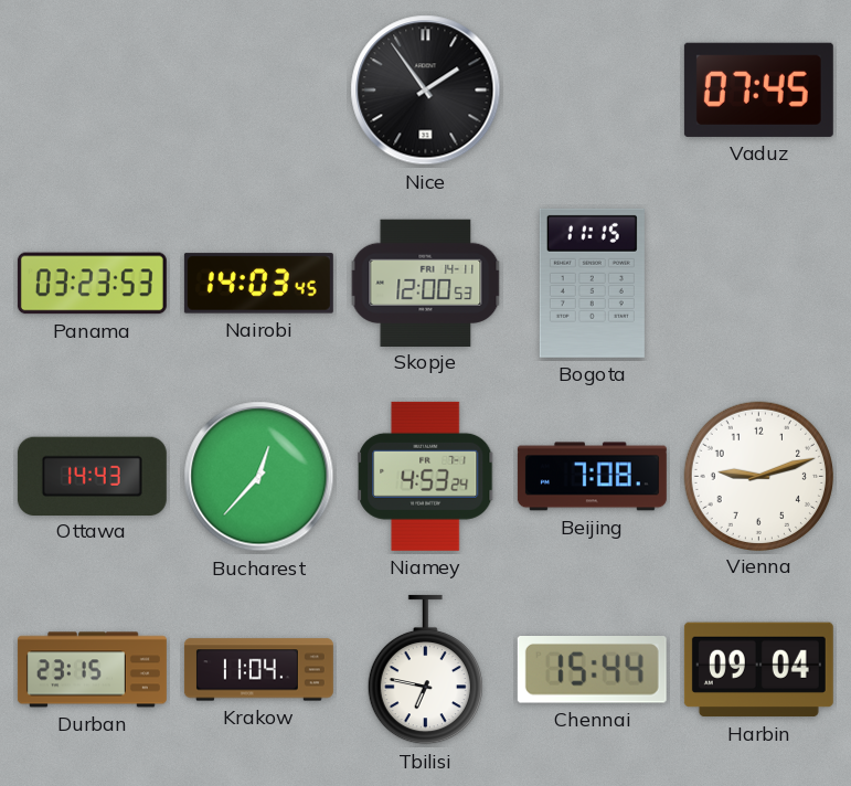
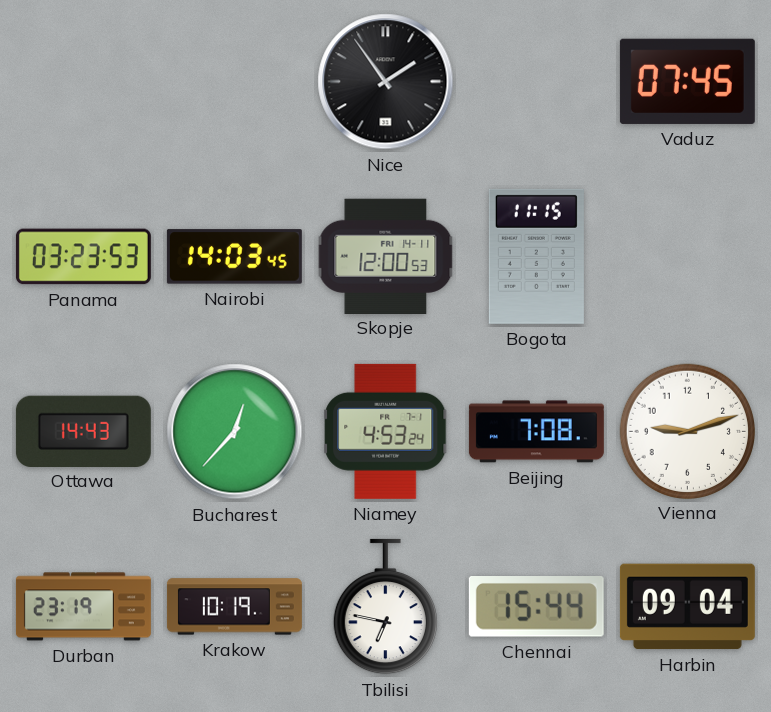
Durban: 23:15 -> 23:19 (83, 607)
Krakow: 11:04 -> 10:19 (234, 607)
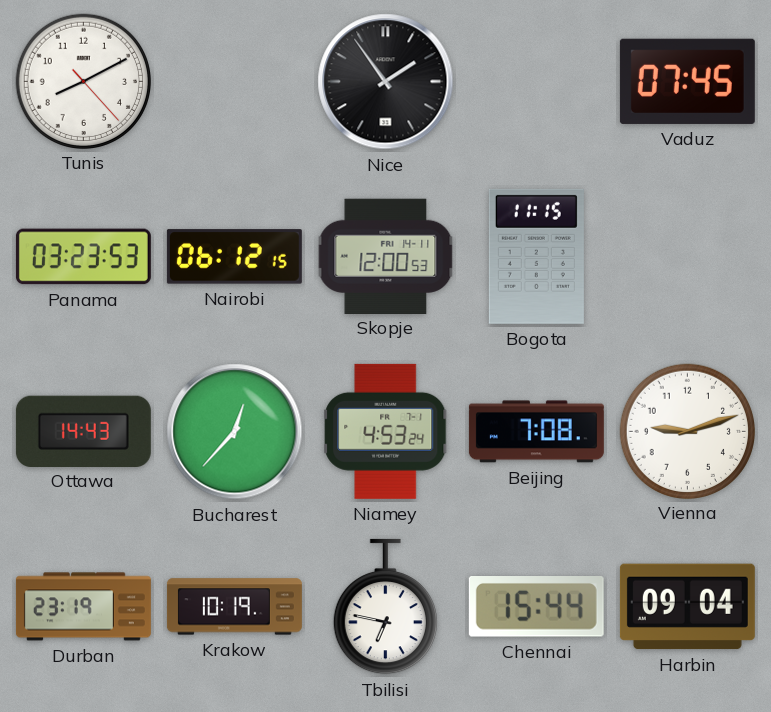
Tunis: none -> 8:10 (83, 81)
Nairobi: 14:03 -> 06:12 (234, 257)
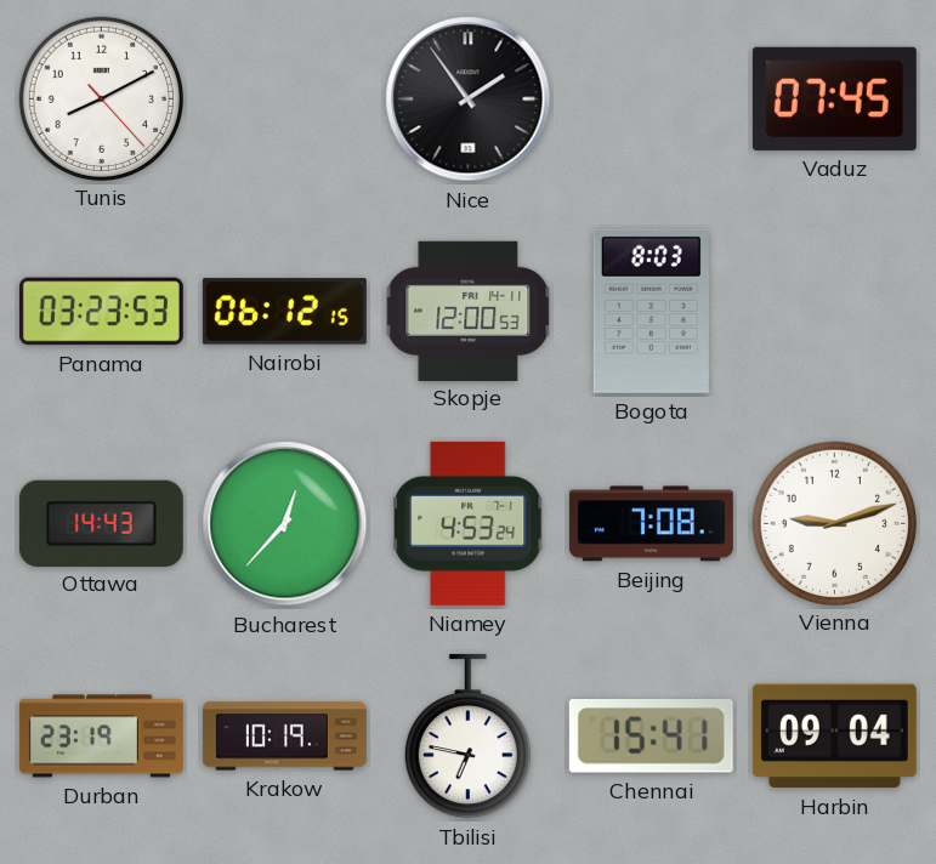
Bogota: 11:15 -> 8:03 (651, 311)
Chennai: 15:44 -> 15:41 (651, 737)
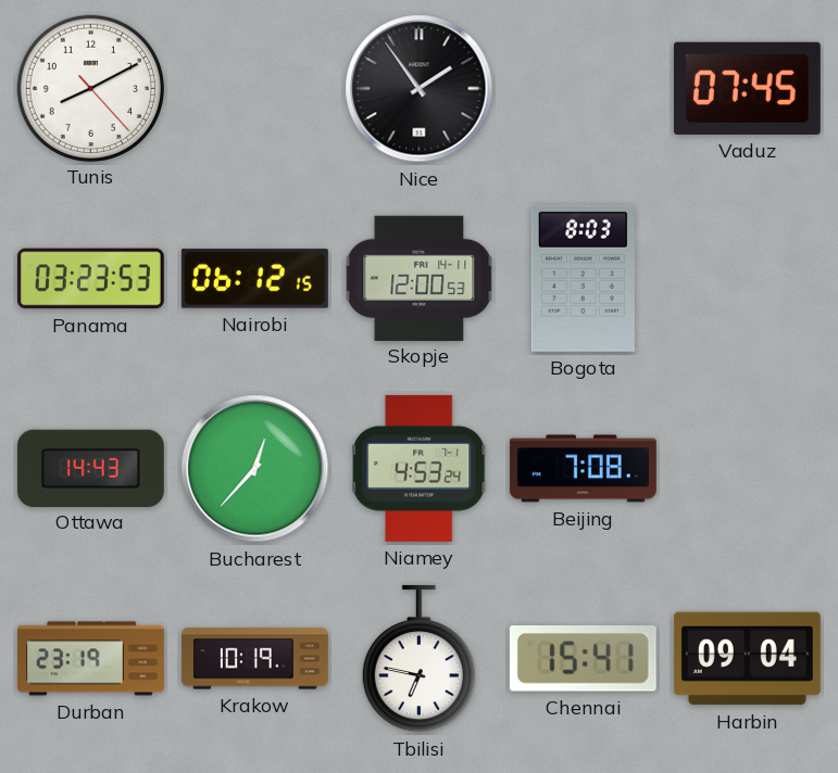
Vienna: 9:12 -> none (834, 523)
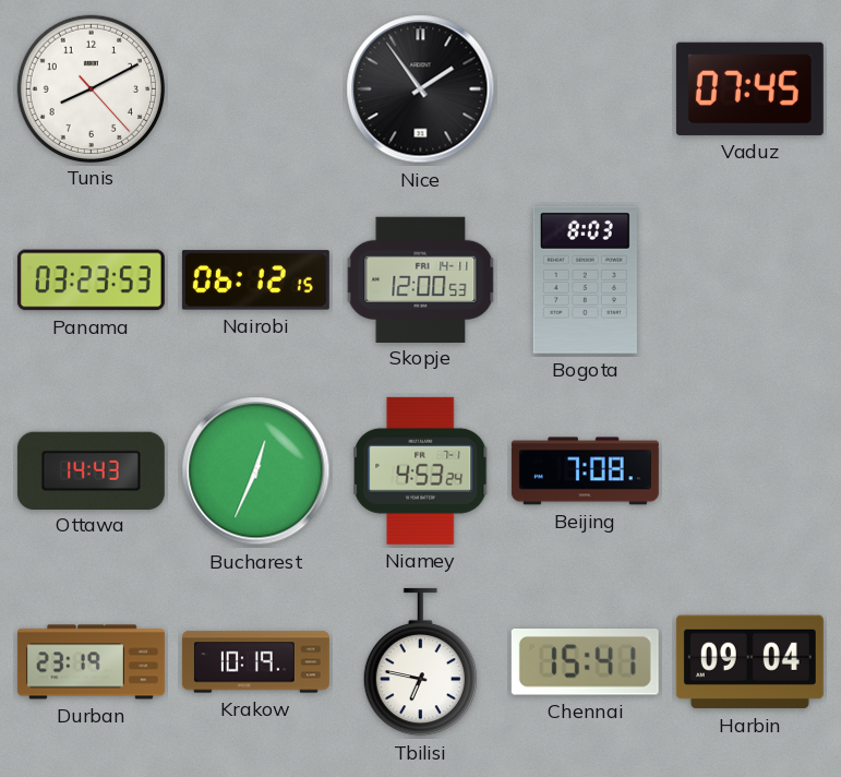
Bucharest: 12:37 -> 12:34 (256, 471)
